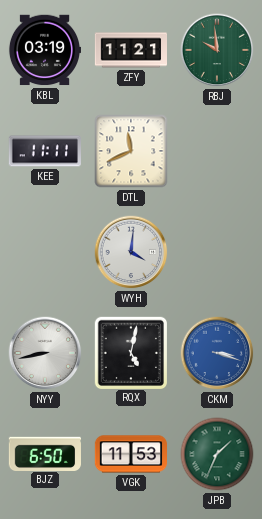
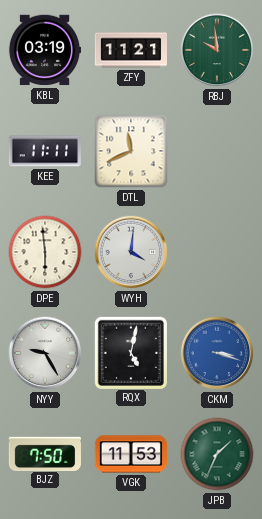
DPE: none -> 5:59 (45, 252)
NYY: 8:43 -> 9:25 (45, 353)
BJZ: 6:50 -> 7:50 (44, 453)
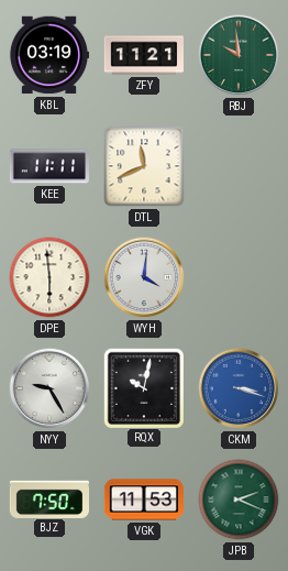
RQX: 5:02 -> 10:02 (143, 387)
JPB: 1:34 -> 2:19 (239, 499)
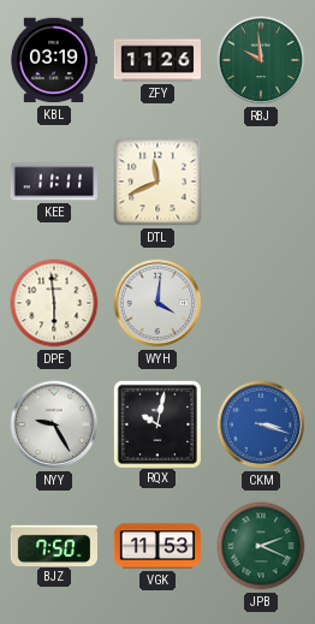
ZFY: 11:21 -> 11:26 (157, 60)
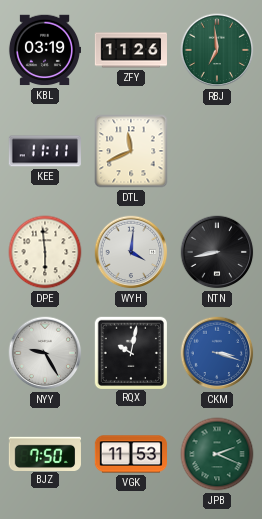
RBJ: 9:59 -> 6:59 (217, 50)
NTN: none -> 8:43 (217, 252)
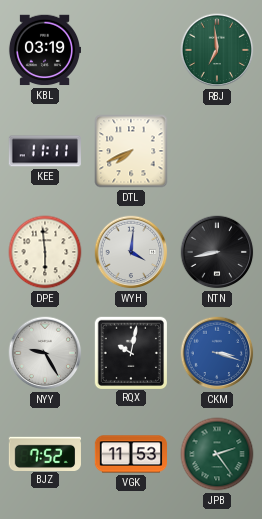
ZFY: 11:26 -> none (131, 50)
DTL: 11:41 -> 7:41 (131, 151)
BJZ: 7:50 -> 7:52 (44, 453)
JPB: 2:19 -> 2:24 (217, 454)
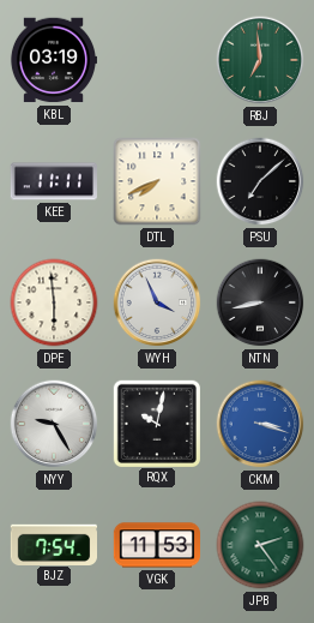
PSU: none -> 7:08 (260, 181)
WYH: 4:01 -> 3:56 (157, 302)
BJZ: 7:52 -> 7:54 (53, 544)
